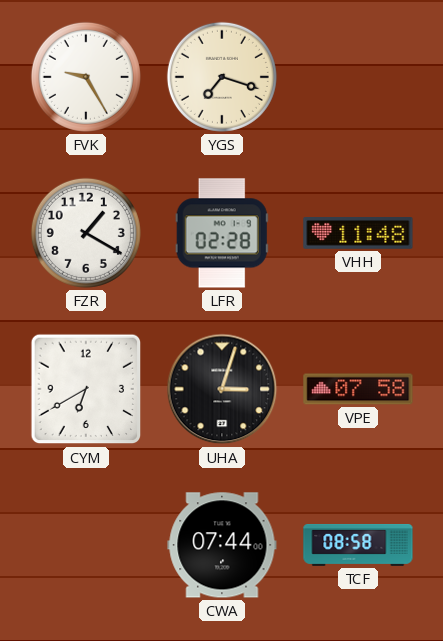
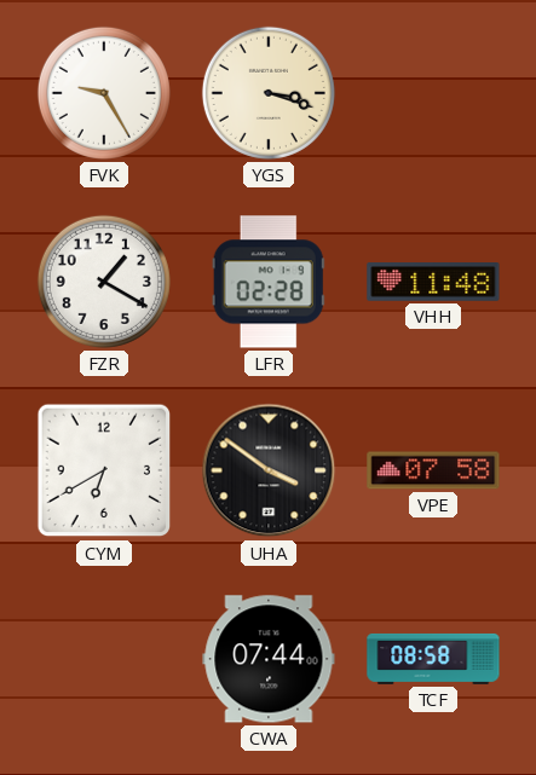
YGS: 7:18 -> 3:18 (269, 93)
UHA: 3:03 -> 3:51 (269, 470)
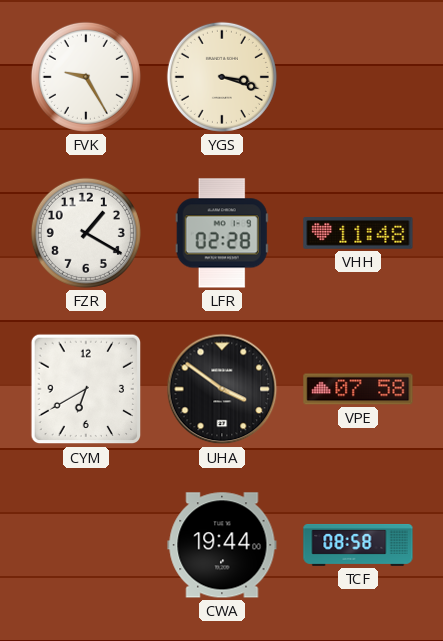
CWA: 07:44 -> 19:44 (222, 545)
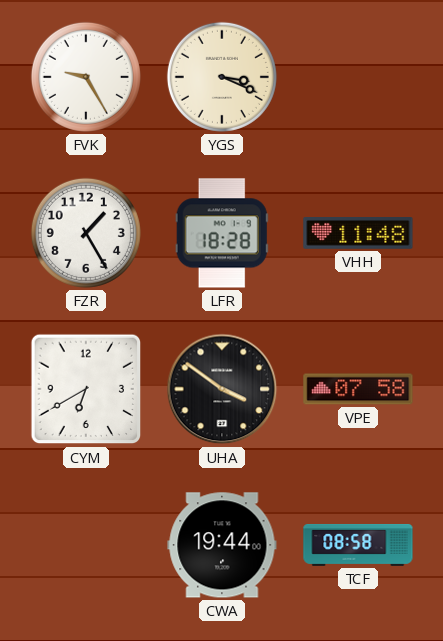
YGS: 3:18 -> 3:19 (222, 77)
FZR: 1:20 -> 1:25 (86, 233)
LFR: 02:28 -> 18:28 (222, 233)
